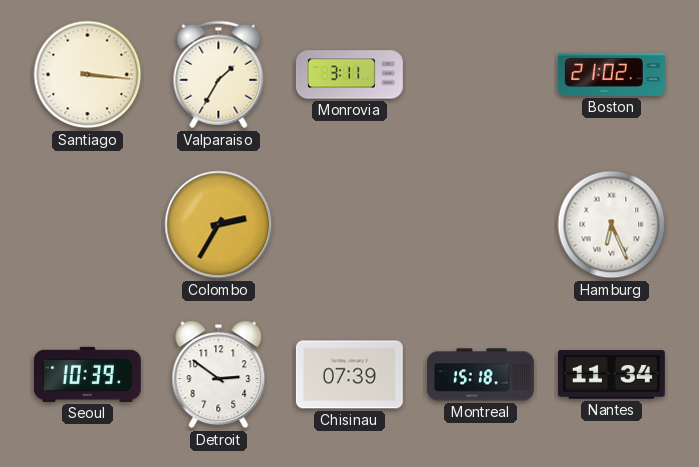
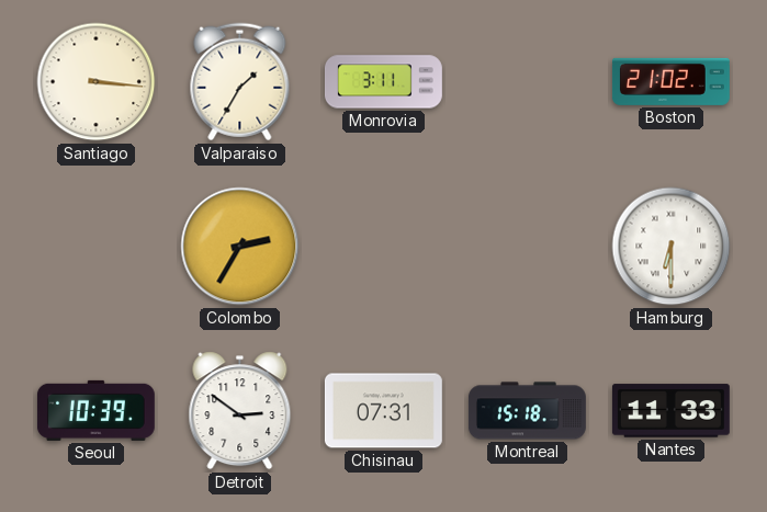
Hamburg: 6:26 -> 6:30 (672, 247)
Chisinau: 07:39 -> 07:31 (383, 411)
Nantes: 11:34 -> 11:33 (670, 411)
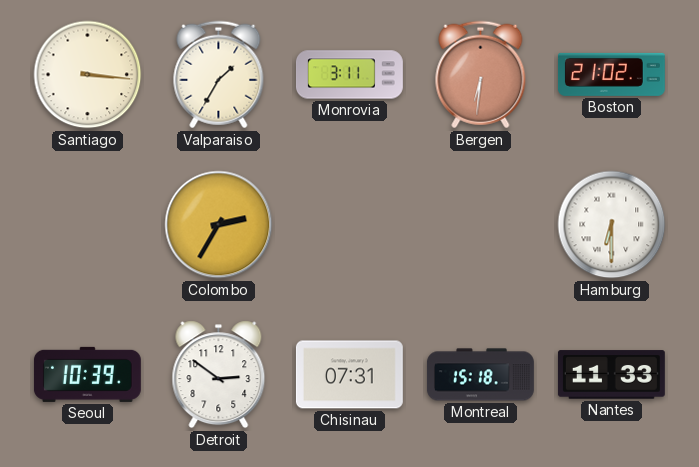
Bergen: none -> 6:31 (481, 75)
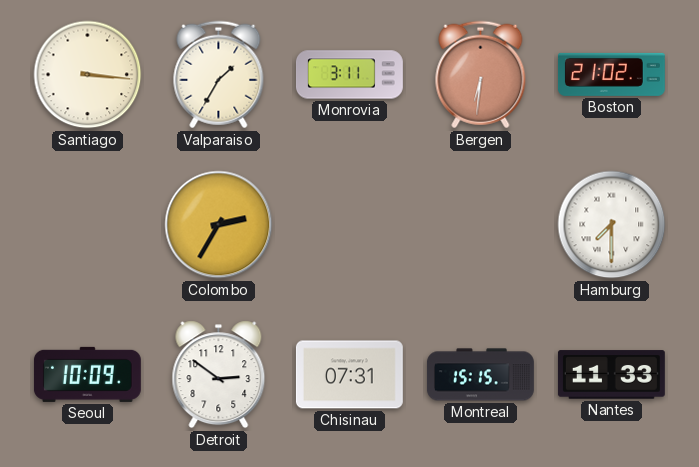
Hamburg: 6:30 -> 7:30 (612, 225)
Seoul: 10:39 -> 10:09 (87, 374)
Montreal: 15:18 -> 15:15 (480, 375)
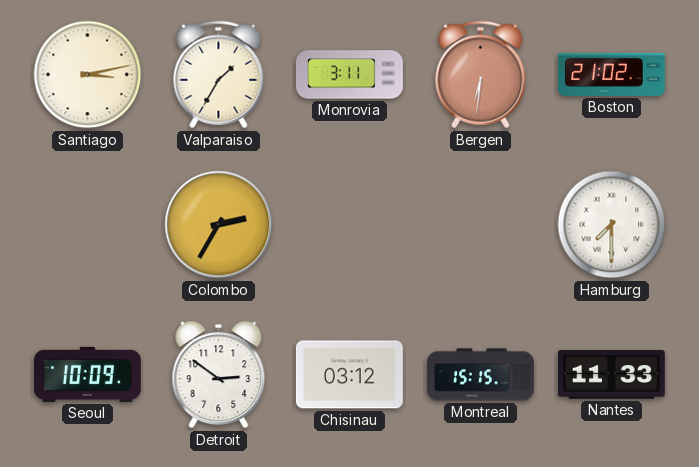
Santiago: 3:16 -> 3:13 (88, 75)
Chisinau: 07:31 -> 03:12 (349, 375)
